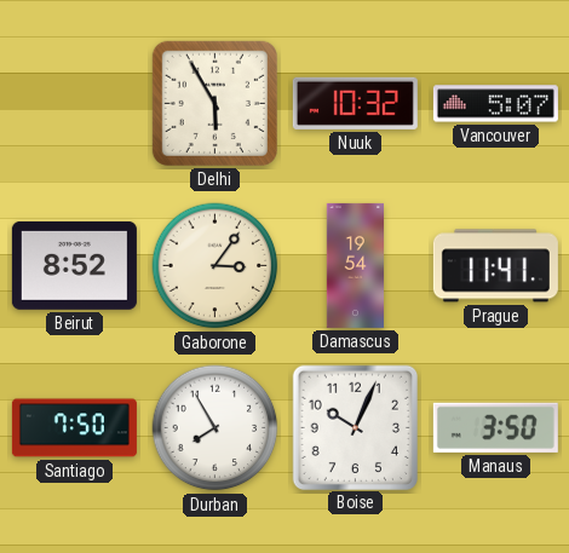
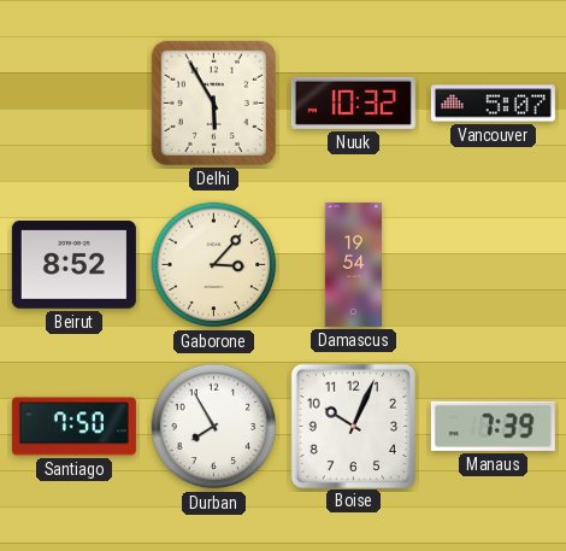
Gaborone: 3:06 -> 3:07 (214, 265)
Prague: 11:41 -> none (495, 266)
Manaus: 3:50 -> 7:39 (493, 426)
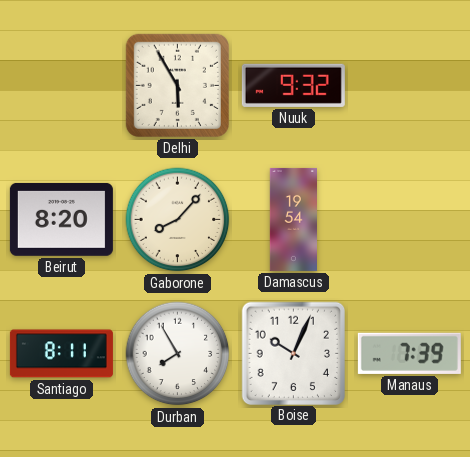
Nuuk: 10:32 -> 9:32 (293, 85)
Vancouver: 5:07 -> none (493, 104)
Beirut: 8:52 -> 8:20 (61, 219)
Gaborone: 3:07 -> 8:07 (178, 220)
Santiago: 7:50 -> 8:11 (61, 354)
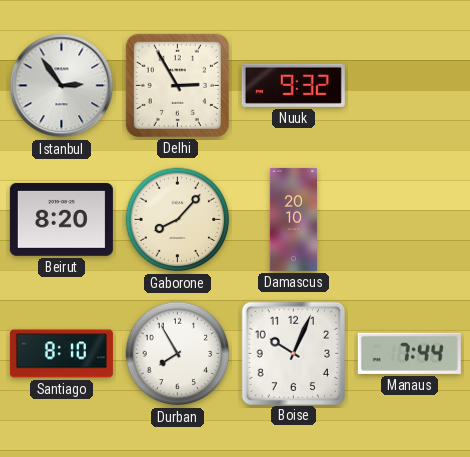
Istanbul: none -> 2:54 (62, 86)
Delhi: 5:55 -> 2:55 (177, 85)
Damascus: 19:54 -> 20:10 (293, 219)
Santiago: 8:11 -> 8:10 (61, 354)
Manaus: 7:39 -> 7:44 (409, 353)
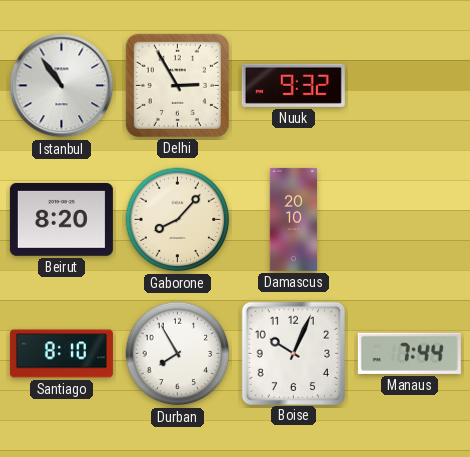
Istanbul: 2:54 -> 10:54 (62, 86)
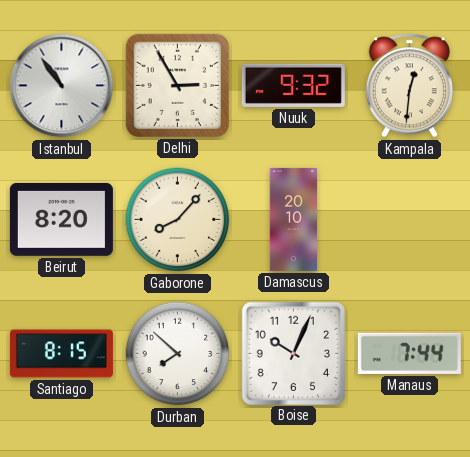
Kampala: none -> 12:31 (409, 86)
Santiago: 8:10 -> 8:15 (61, 354)
Durban: 7:55 -> 7:52 (178, 354)
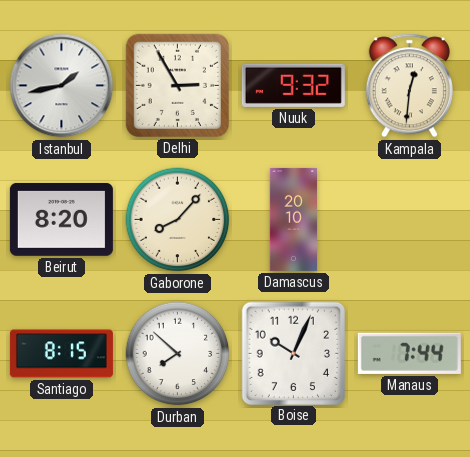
Istanbul: 10:54 -> 1:43 (62, 86)
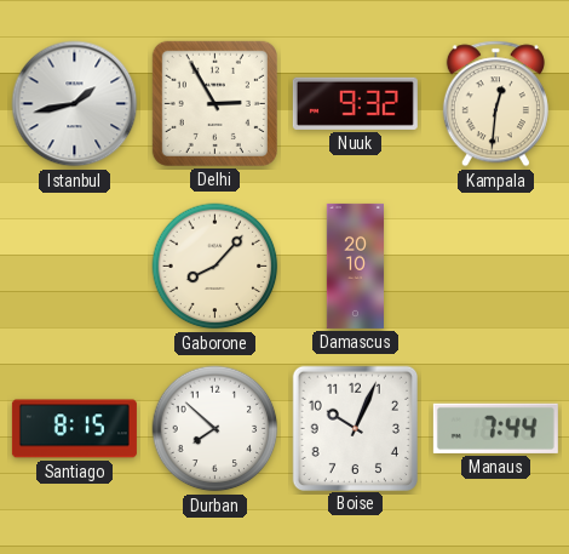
Beirut: 8:20 -> none (61, 219)
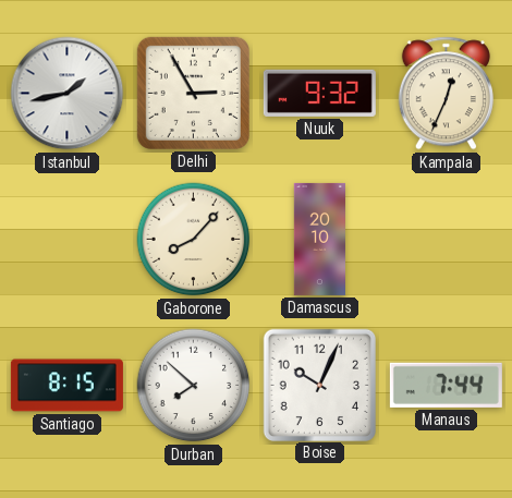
Kampala: 12:31 -> 12:34 (446, 94)
